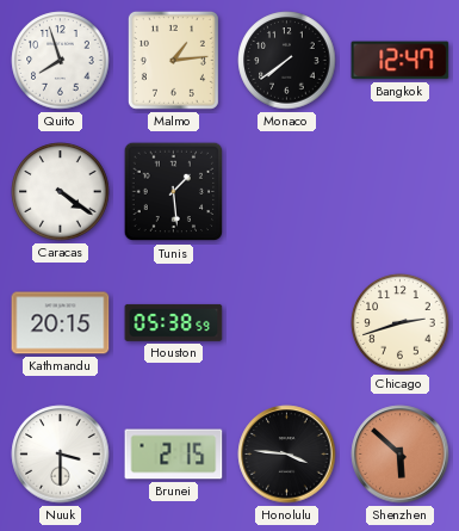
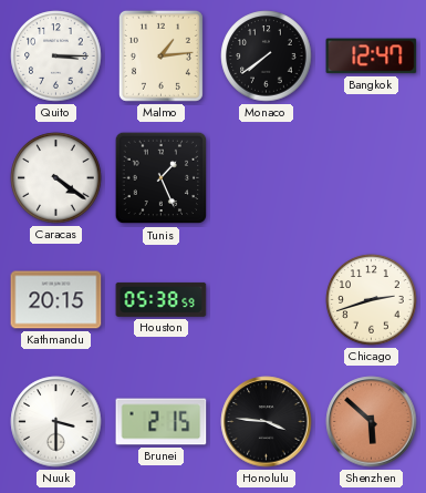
Quito: 7:57 -> 3:15 (56, 57)
Tunis: 1:29 -> 1:26 (162, 178)
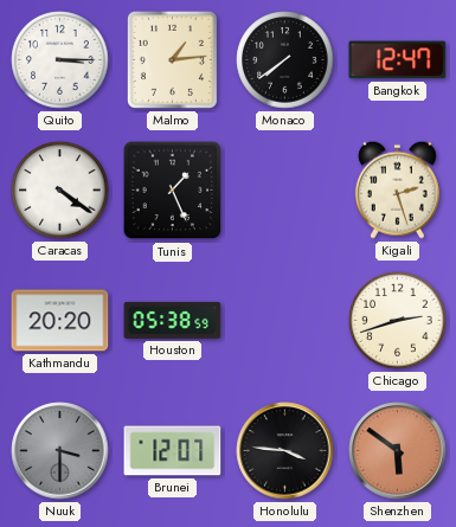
Kigali: none -> 2:27 (397, 189)
Kathmandu: 20:15 -> 20:20 (60, 321)
Nuuk dial: white -> grey (60, 451)
Brunei: 2:15 -> 12:07 (173, 451)
Shenzhen: 5:52 -> 5:51 (398, 451)
